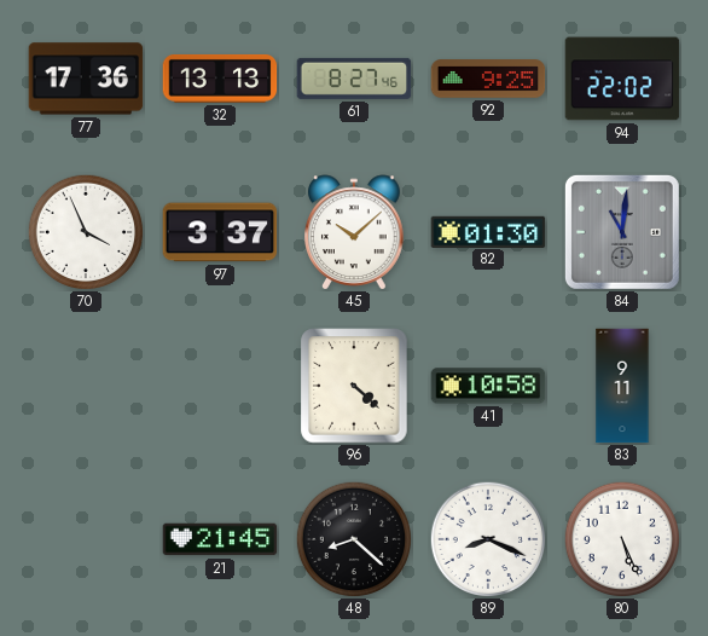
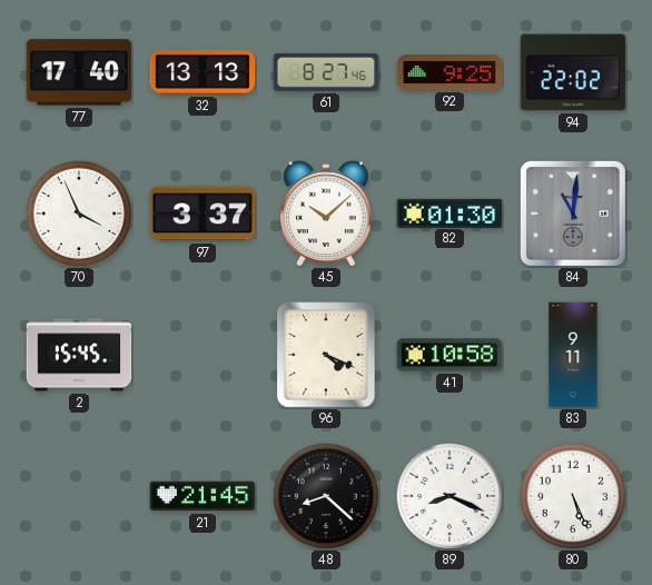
77: 17:36 -> 17:40 (79, 72)
2: none -> 15:45 (79, 355)
96: 4:22 -> 4:19 (326, 355)
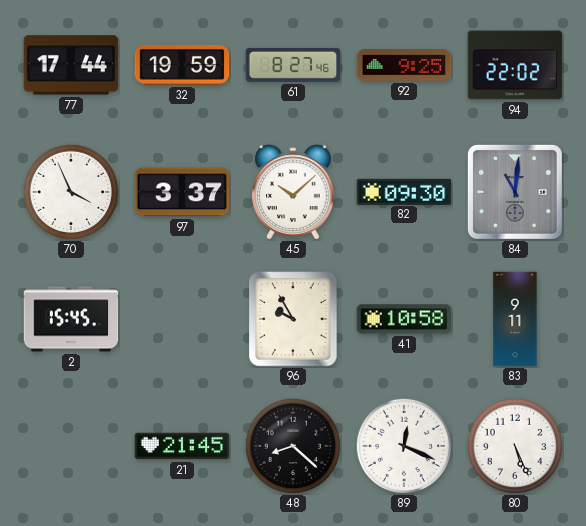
77: 17:40 -> 17:44 (71, 65)
32: 13:13 -> 19:59 (182, 65)
82: 01:30 -> 09:30 (404, 191)
96: 4:19 -> 9:55 (293, 319)
89: 8:19 -> 12:19 (403, 445)
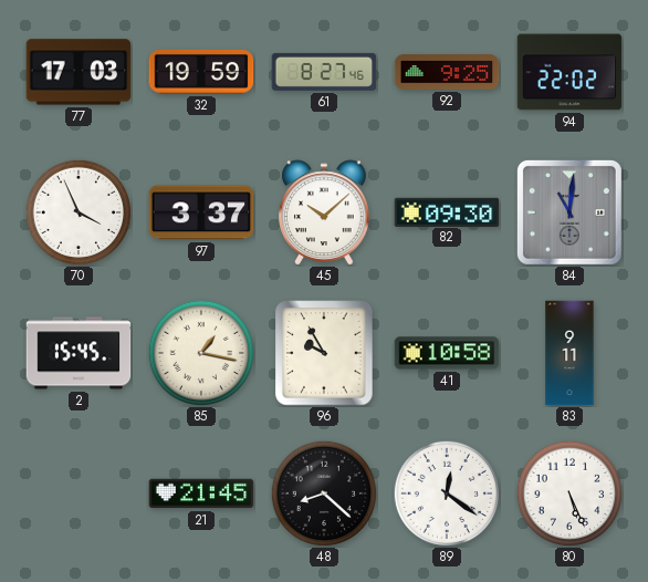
77: 17:44 -> 17:03 (79, 72)
85: none -> 1:17 (200, 352)
89: 12:19 -> 12:21 (446, 492)
